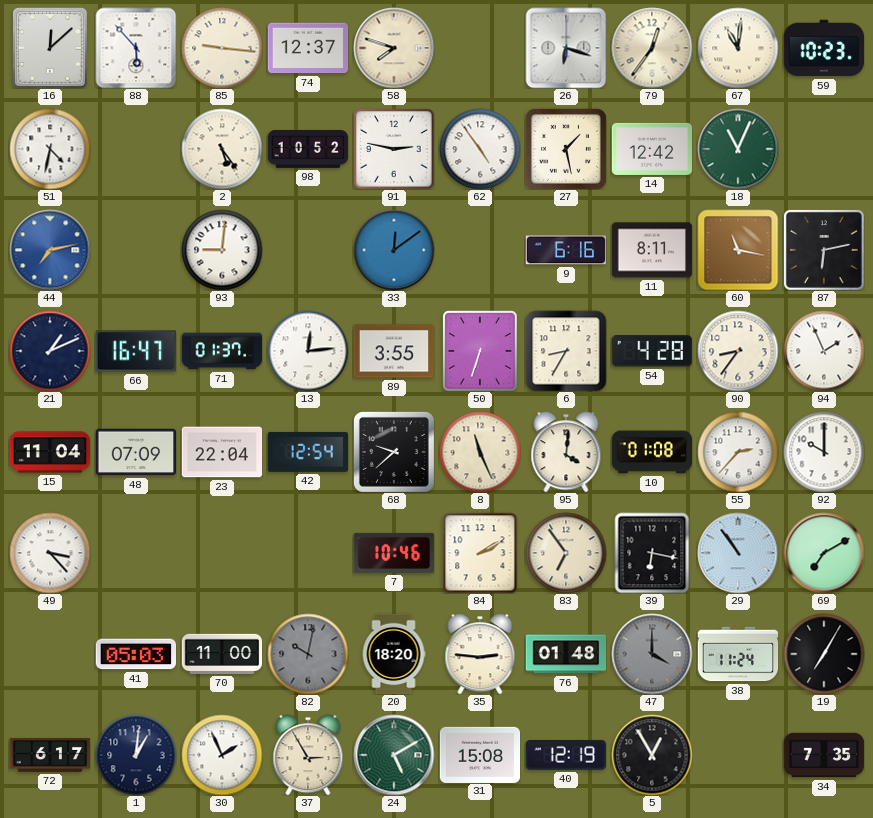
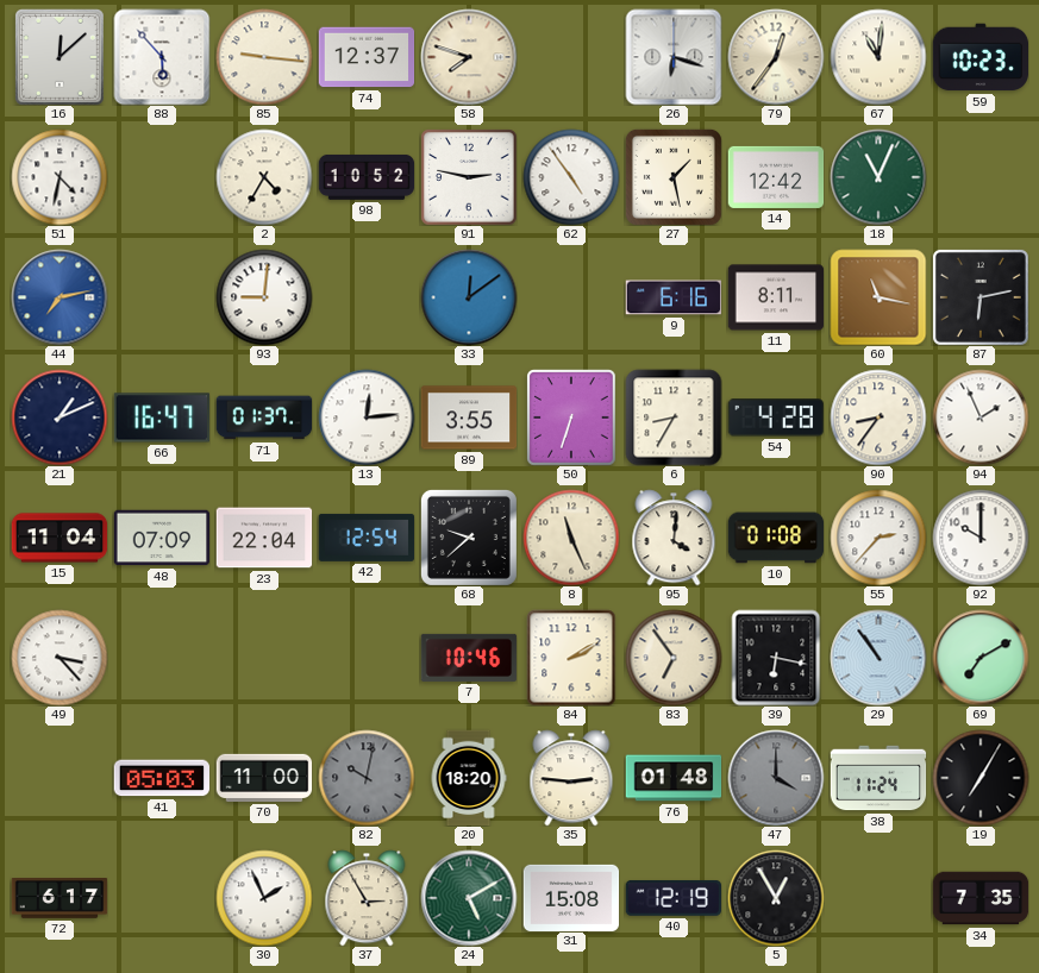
2: 5:24 -> 4:35 (264, 177)
1: 1:01 -> none (136, 755)
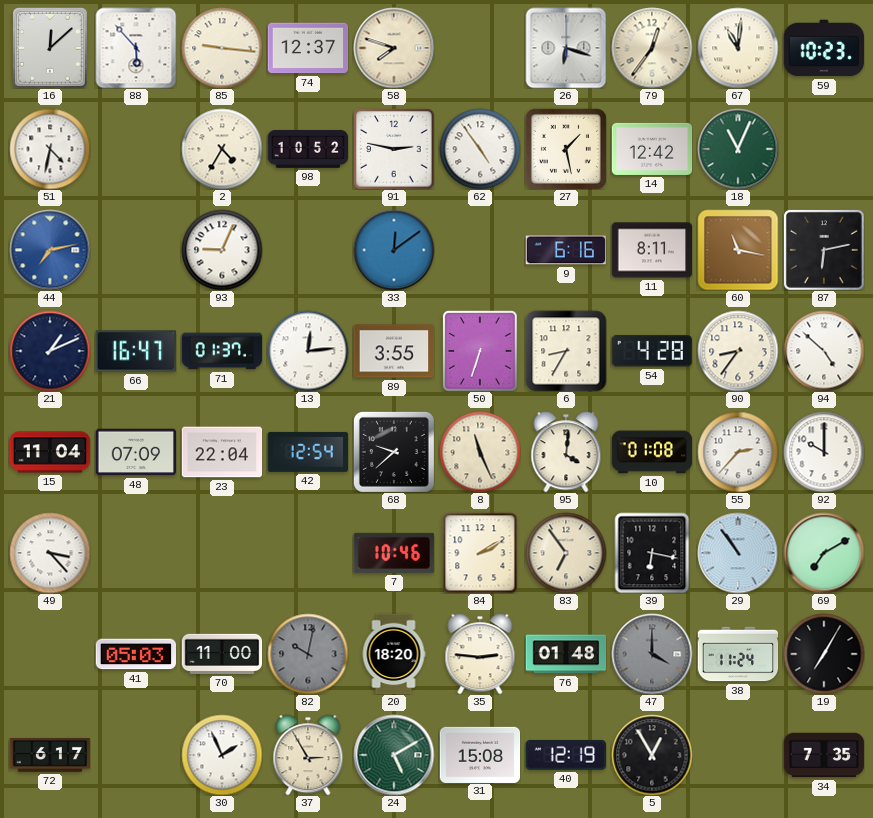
93: 9:01 -> 9:04 (222, 250)
94: 1:56 -> 4:52 (824, 351)
